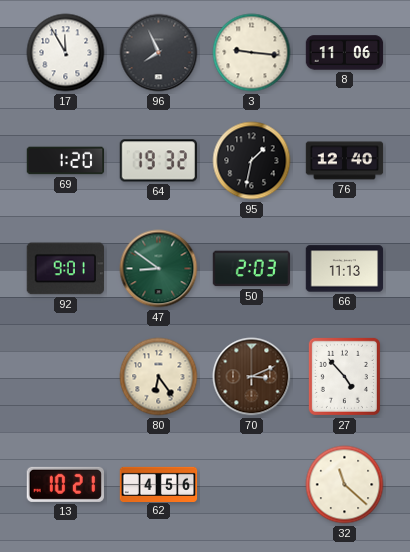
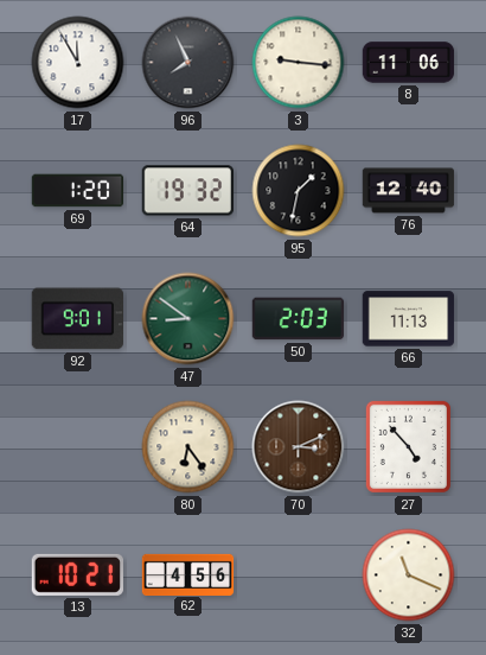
32: 11:22 -> 11:19 (409, 575)
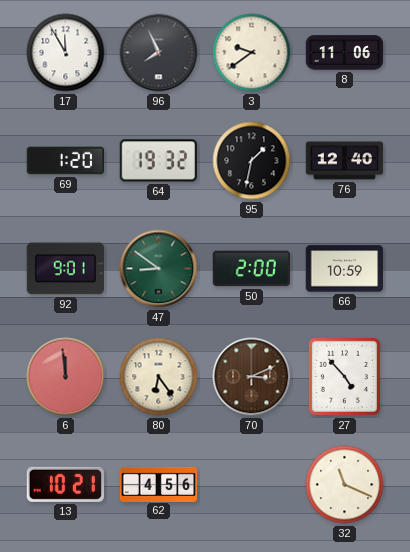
3: 9:16 -> 9:39 (252, 53)
50: 2:03 -> 2:00 (252, 269)
66: 11:13 -> 10:59 (345, 269)
6: none -> 11:59 (66, 377)
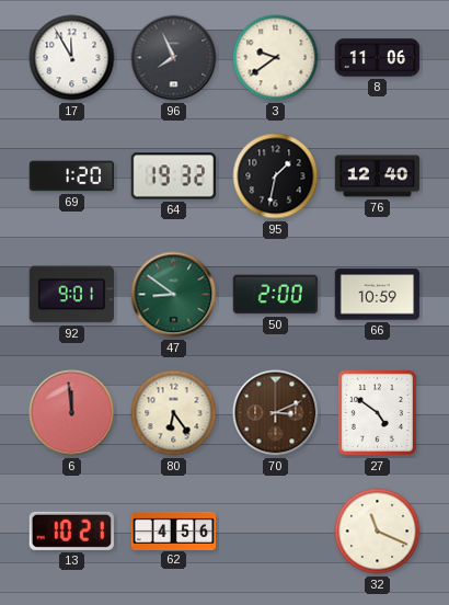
27: 4:53 -> 4:51 (377, 412)
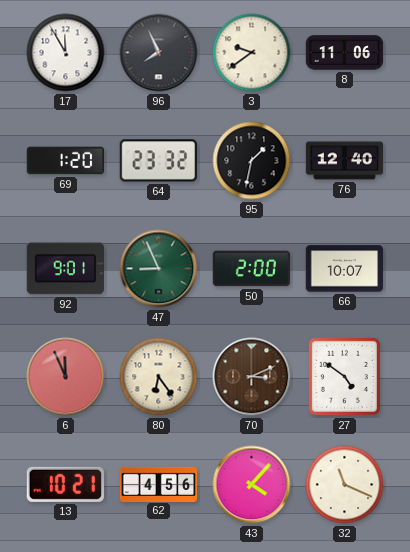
64: 19:32 -> 23:32 (158, 161)
47: 8:51 -> 8:56 (159, 269)
66: 10:59 -> 10:07 (345, 269)
6: 11:59 -> 11:56 (66, 377)
43: none -> 4:07 (252, 485)
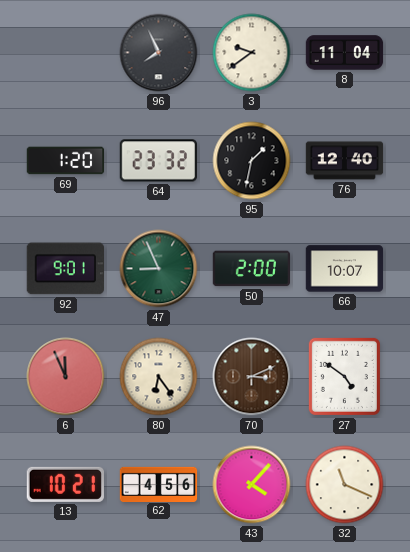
17: 11:55 -> none (66, 53)
8: 11:06 -> 11:04 (345, 53)
